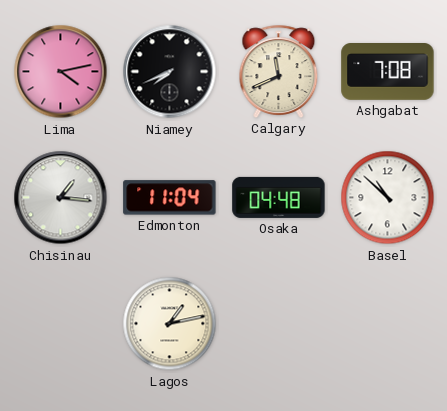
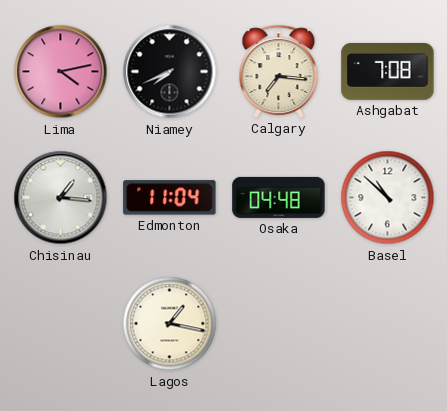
Calgary: 11:41 -> 7:16 (279, 71)
Lagos: 1:13 -> 1:17 (170, 324)
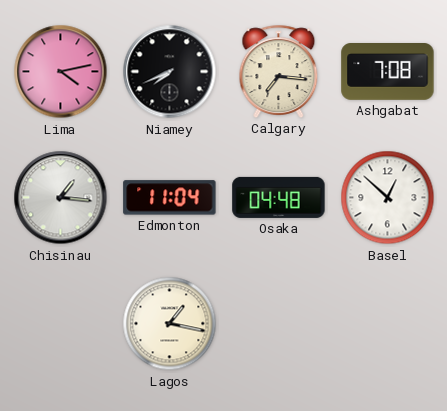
Basel: 10:52 -> 12:52 (388, 198)
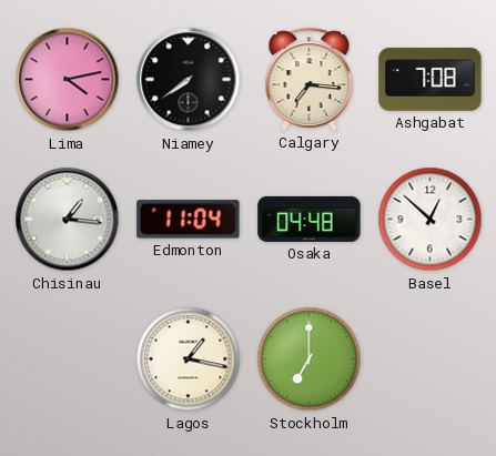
Niamey: 7:41 -> 7:39 (189, 80)
Stockholm: none -> 7:00 (310, 359)
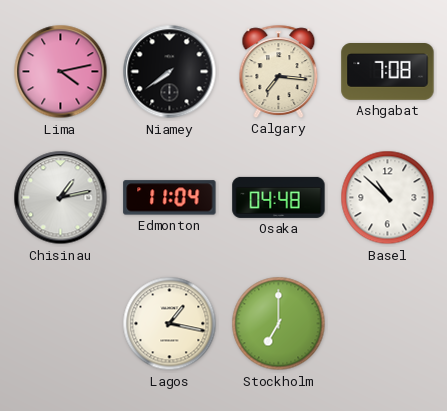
Chisinau: 1:16 -> 1:13 (61, 198)
Basel: 12:52 -> 10:52 (388, 198)
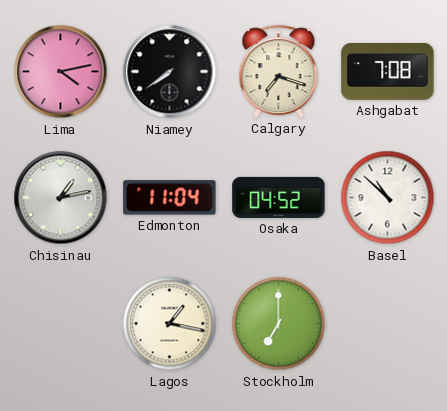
Calgary: 7:16 -> 7:18 (279, 71)
Osaka: 04:48 -> 04:52 (279, 197)
